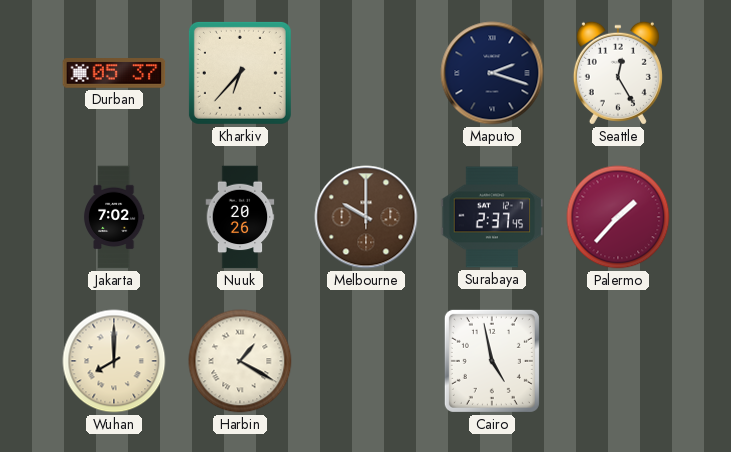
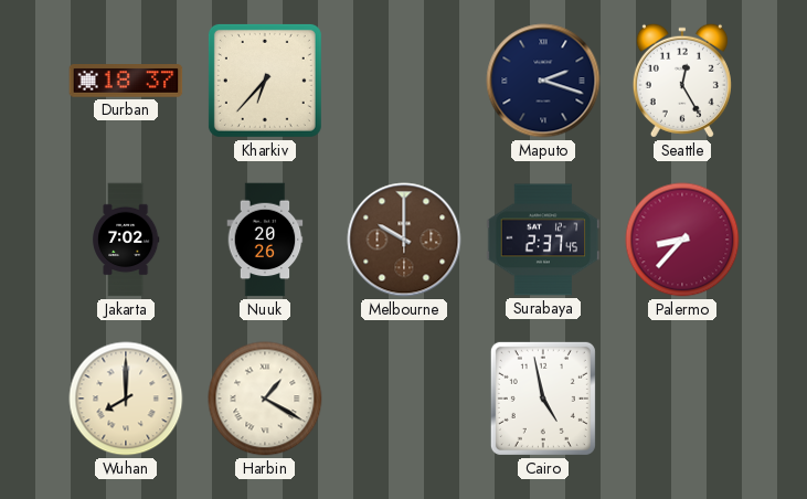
Durban: 05:37 -> 18:37 (126, 81)
Palermo: 1:37 -> 8:37 (682, 240)
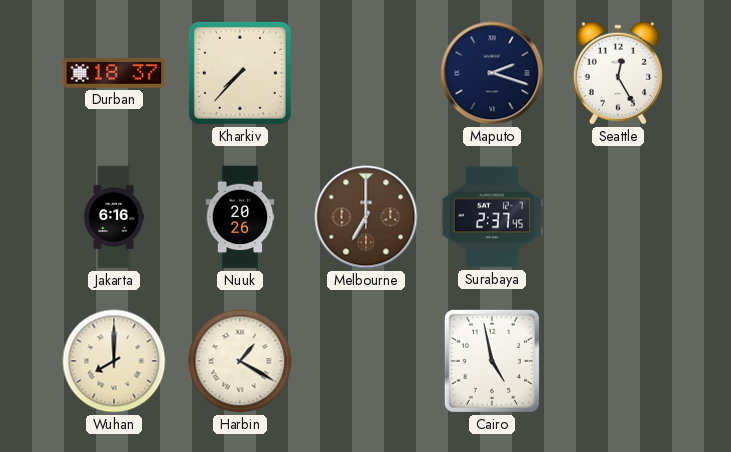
Kharkiv: 6:37 -> 7:37 (240, 73)
Jakarta: 7:02 -> 6:16 (114, 217)
Melbourne: 10:00 -> 7:00 (366, 217)
Palermo: 8:37 -> none (682, 240)
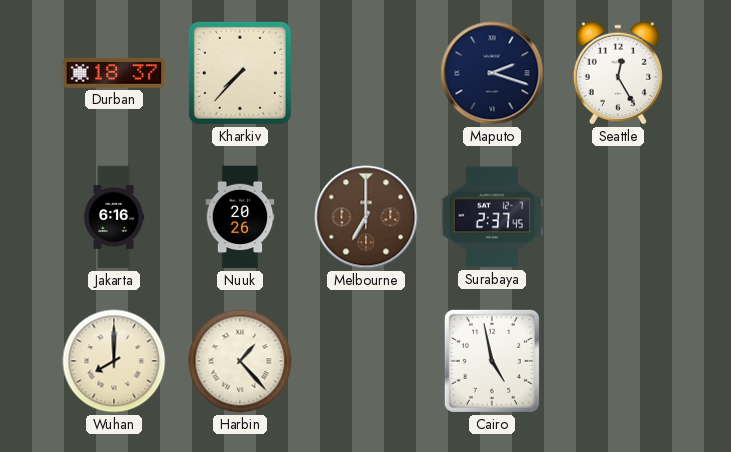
Harbin: 1:20 -> 1:23 (240, 361)
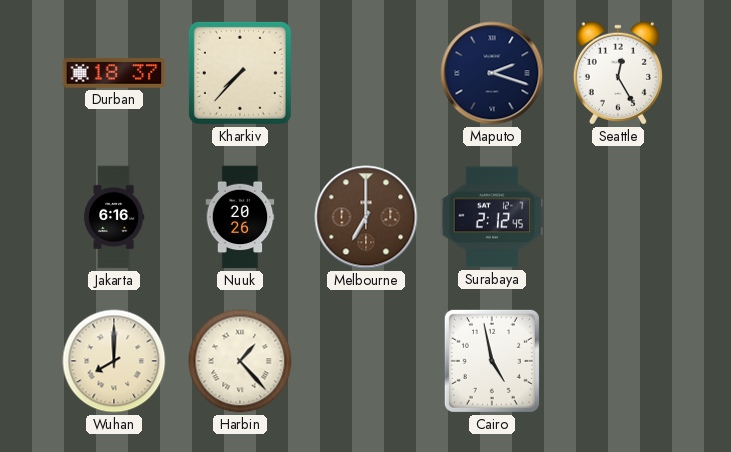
Surabaya: 2:37 -> 2:12 (492, 217)
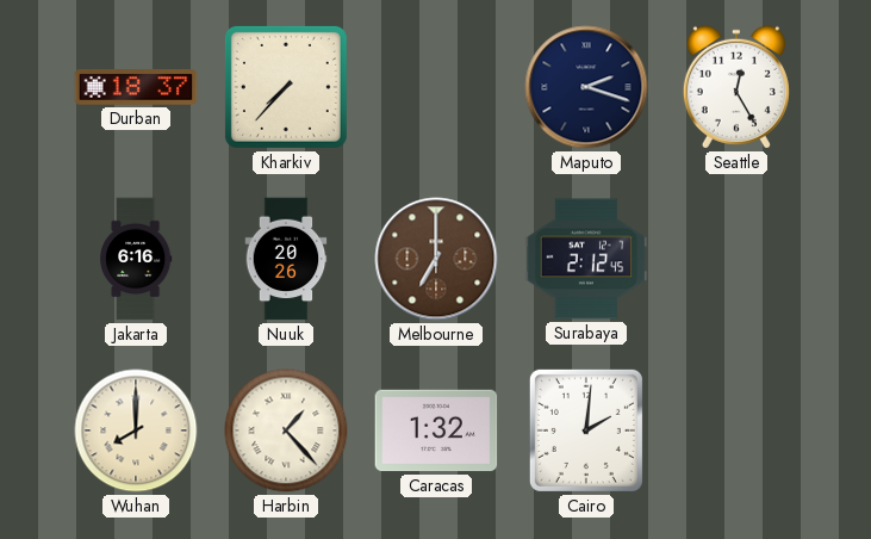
Caracas: none -> 1:32 (436, 430)
Cairo: 4:58 -> 2:01 (586, 430)
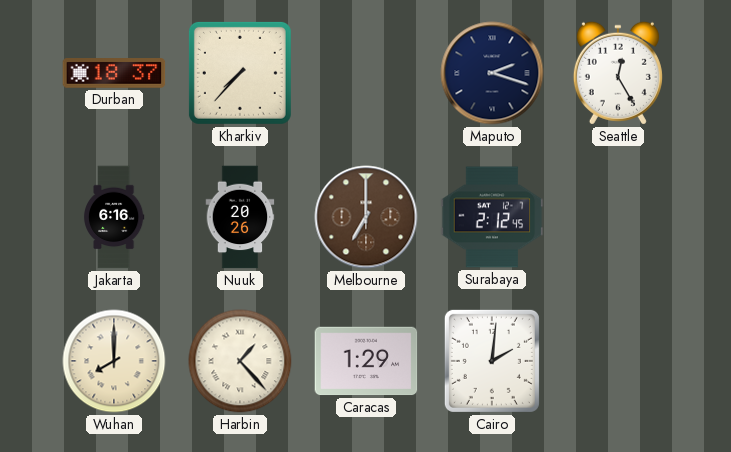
Caracas: 1:32 -> 1:29 (366, 361)
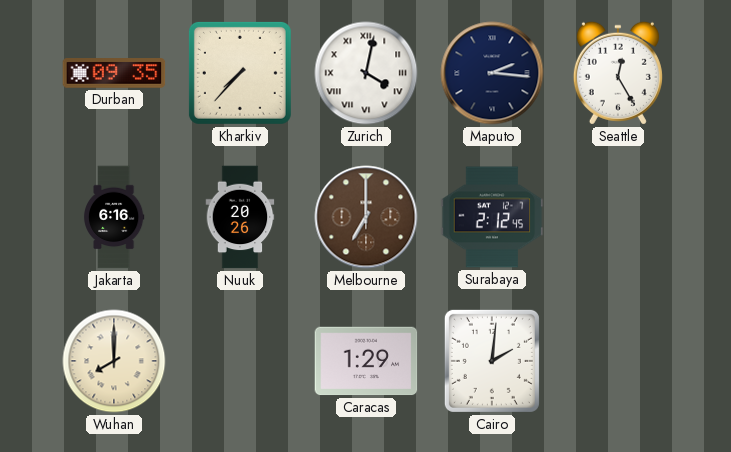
Durban: 18:37 -> 09:35 (114, 73)
Zurich: none -> 4:02 (366, 73)
Maputo: 2:18 -> 2:16 (492, 73)
Harbin: 1:23 -> none (240, 361)
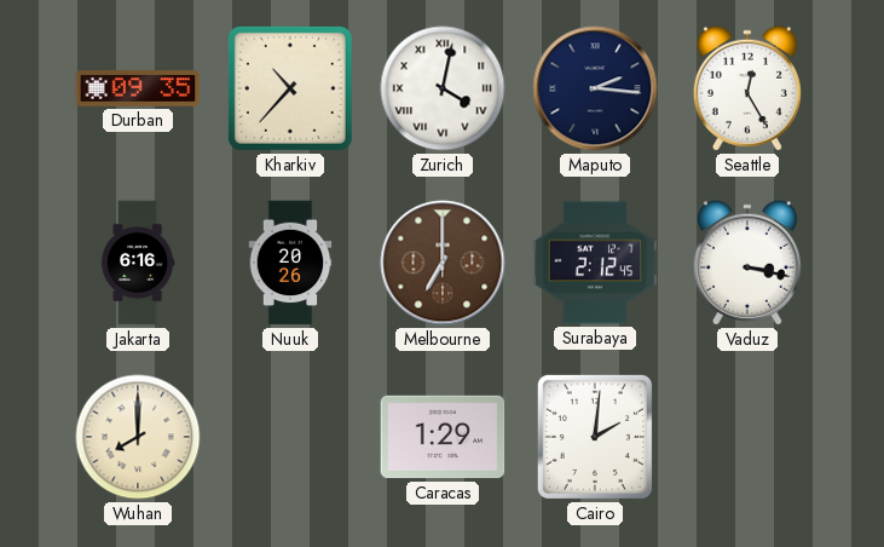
Kharkiv: 7:37 -> 10:37 (290, 88)
Vaduz: none -> 3:17 (747, 263)
